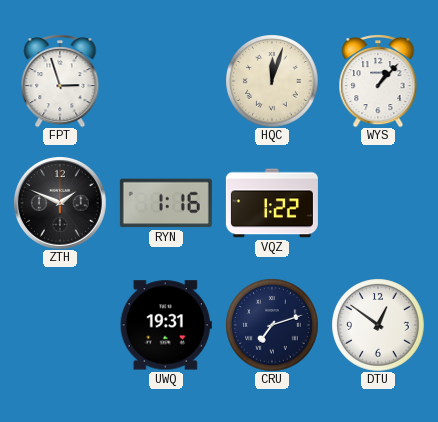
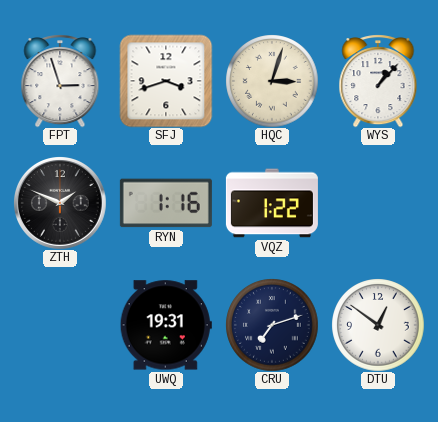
SFJ: none -> 3:42 (166, 81)
HQC: 12:03 -> 3:03 (272, 81)
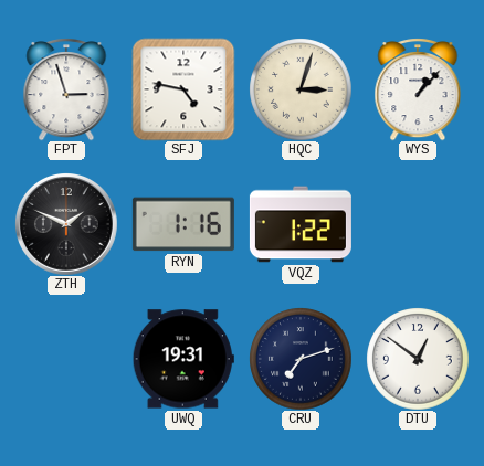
SFJ: 3:42 -> 4:47 (183, 89)
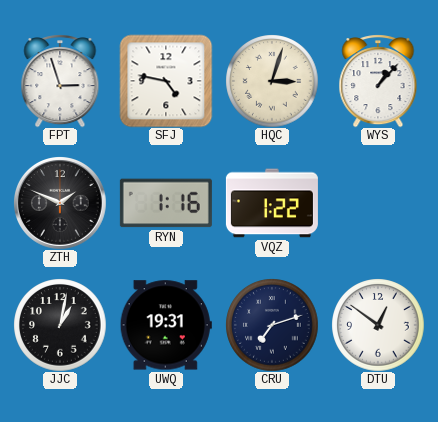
JJC: none -> 1:02 (60, 325)
